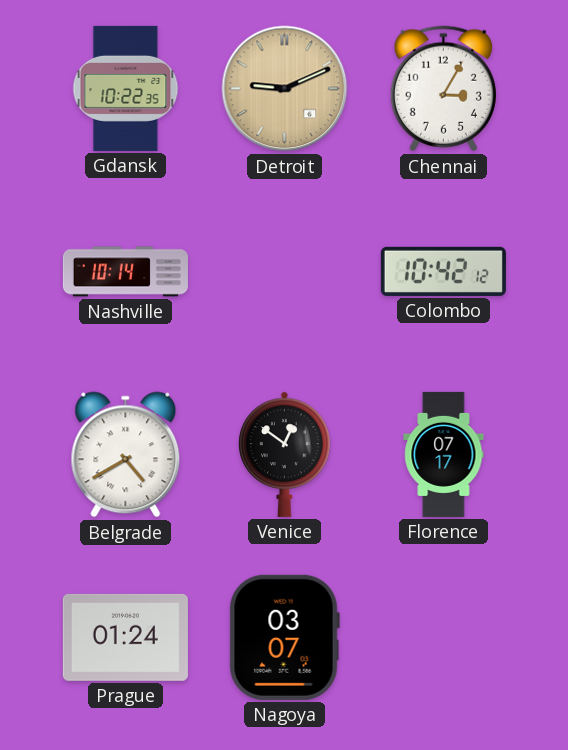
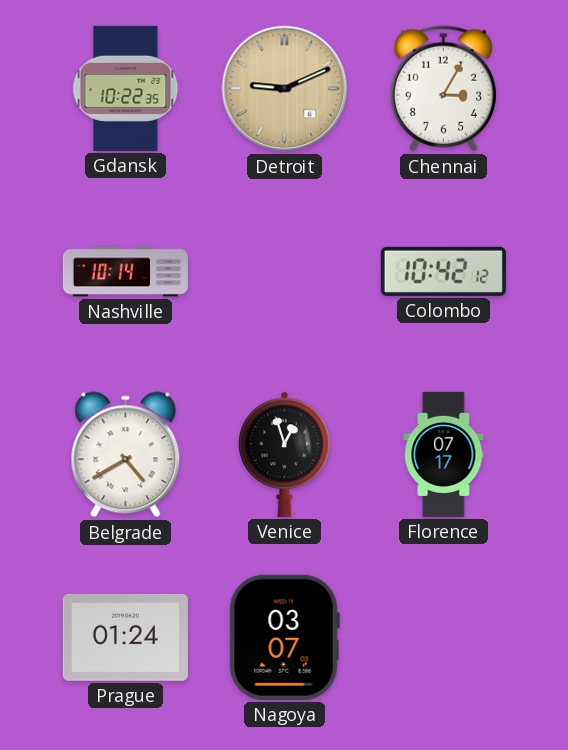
Venice: 12:51 -> 12:57 (285, 454)
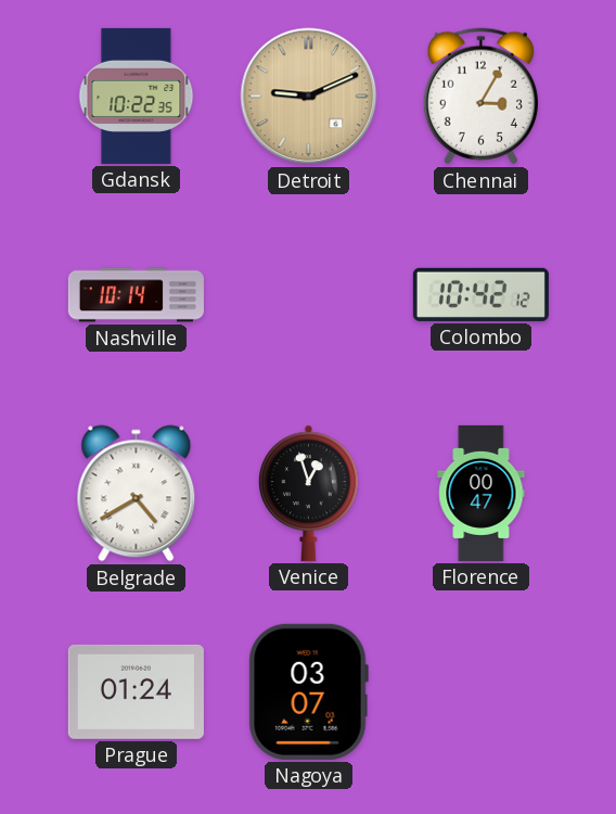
Florence: 07:17 -> 00:47 (482, 493)
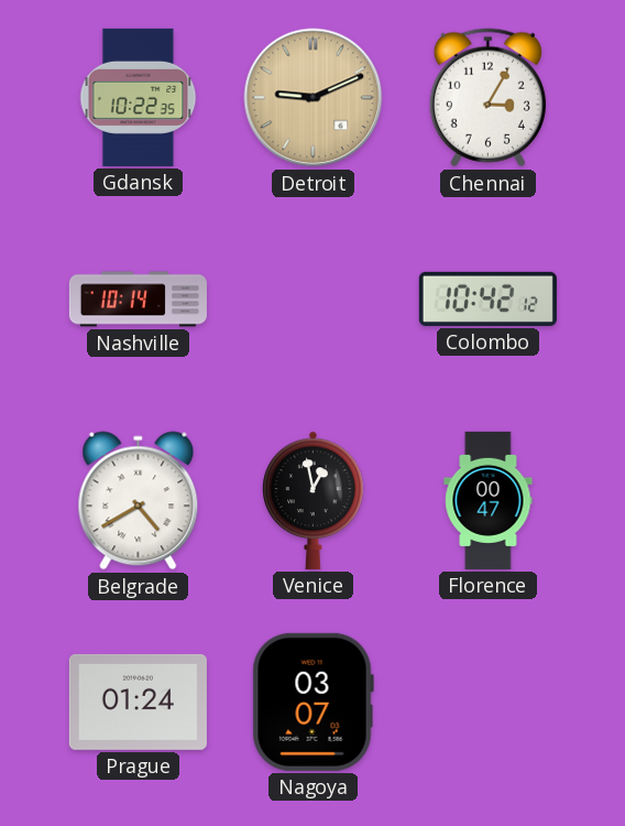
Venice: 12:57 -> 12:58 (314, 500)
